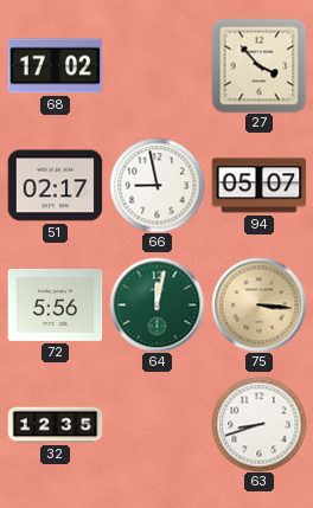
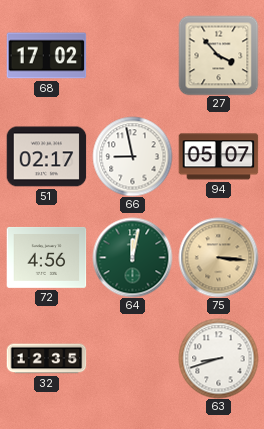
72: 5:56 -> 4:56 (46, 257)
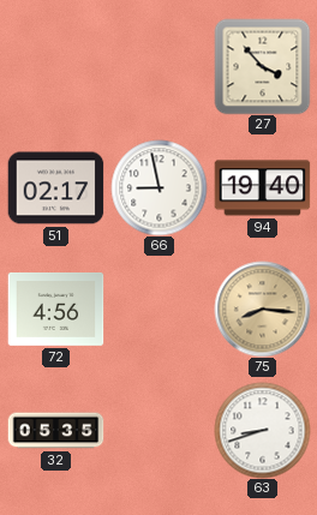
68: 17:02 -> none (46, 56)
94: 05:07 -> 19:40 (262, 188)
64: 12:02 -> none (132, 257)
75: 3:16 -> 8:16 (262, 309)
32: 12:35 -> 05:35 (55, 431)
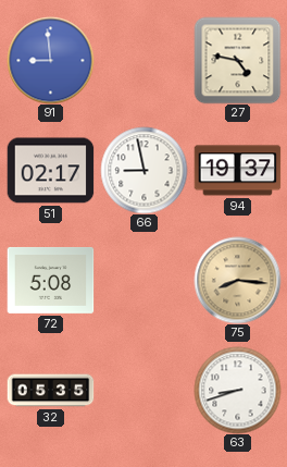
91: none -> 8:59 (50, 60)
27: 3:53 -> 4:47 (237, 60)
94: 19:40 -> 19:37 (237, 171)
72: 4:56 -> 5:08 (50, 280)
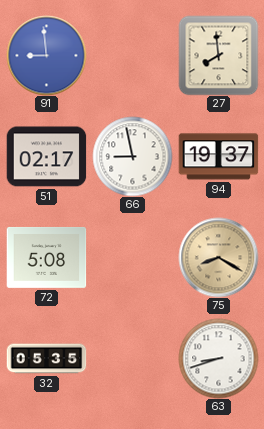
27: 4:47 -> 7:59 (218, 55)
75: 8:16 -> 8:20 (218, 257)
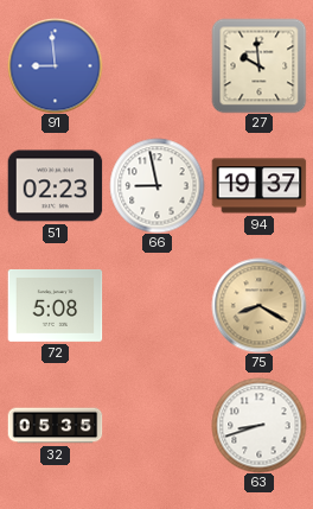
27: 7:59 -> 9:59 (258, 65)
51: 02:17 -> 02:23 (55, 186)
